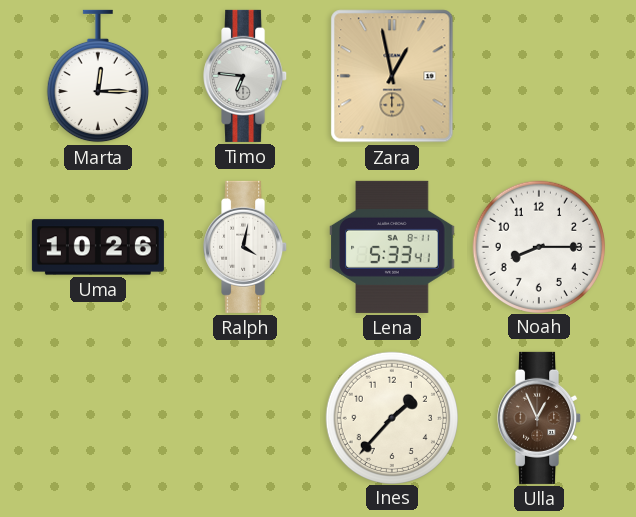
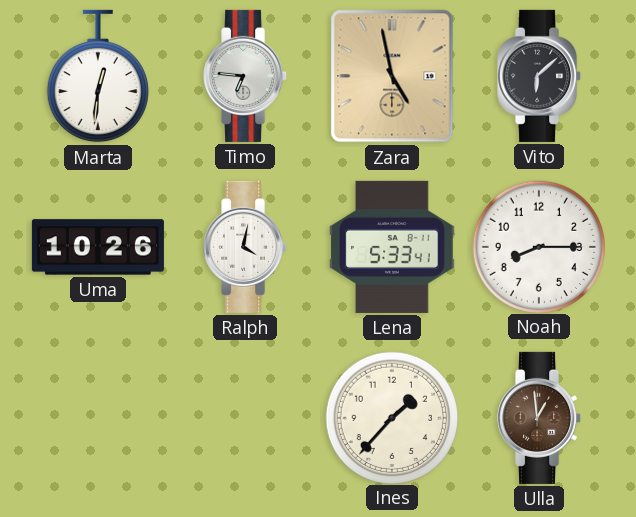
Marta: 12:15 -> 12:31 (98, 76)
Zara: 12:58 -> 4:58 (392, 76)
Vito: none -> 6:08 (540, 76)
Ulla: 12:56 -> 12:59 (540, 418)
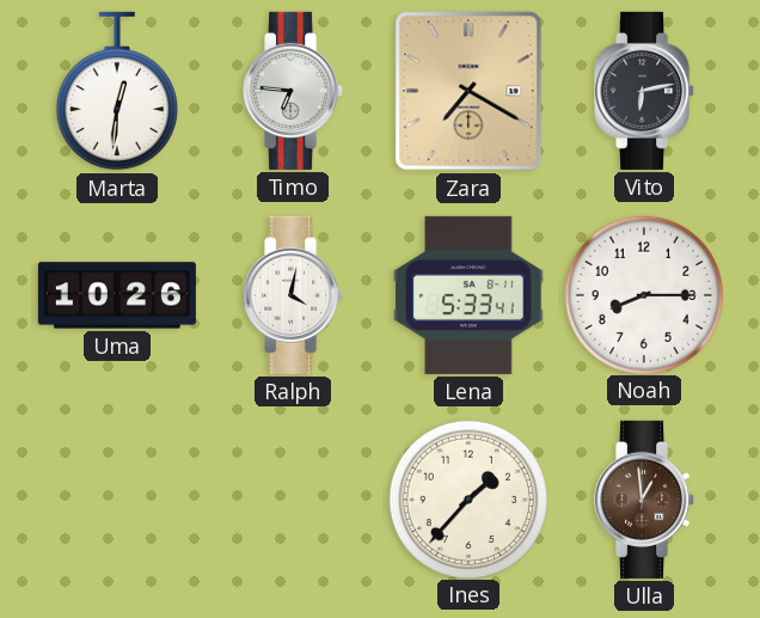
Zara: 4:58 -> 7:20 (468, 91)
Vito: 6:08 -> 6:13 (645, 91)
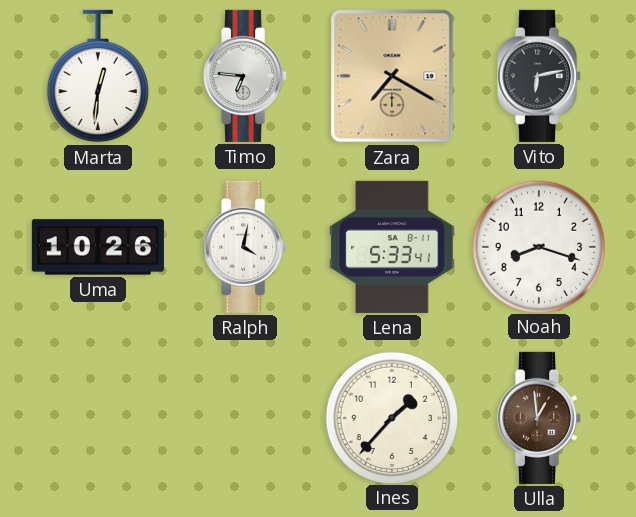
Noah: 8:15 -> 8:18 (538, 246)
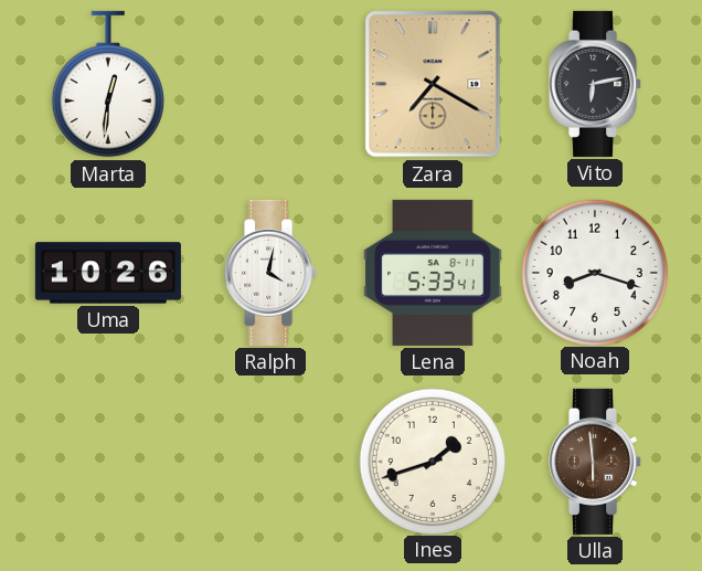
Timo: 6:46 -> none (246, 76)
Ines: 1:37 -> 1:42 (432, 461)
Ulla: 12:59 -> 5:59 (596, 462)
